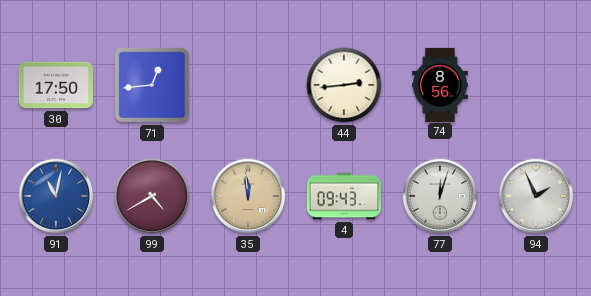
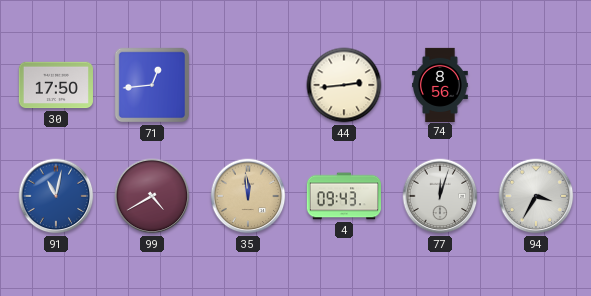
94: 1:56 -> 3:35 (536, 196)
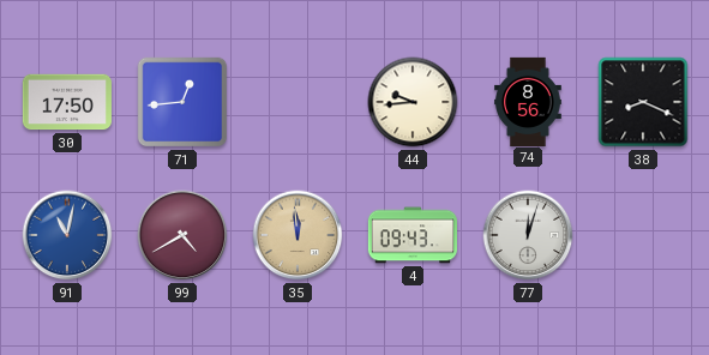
44: 2:44 -> 9:44 (413, 102)
38: none -> 8:19 (643, 102)
94: 3:35 -> none (536, 196)
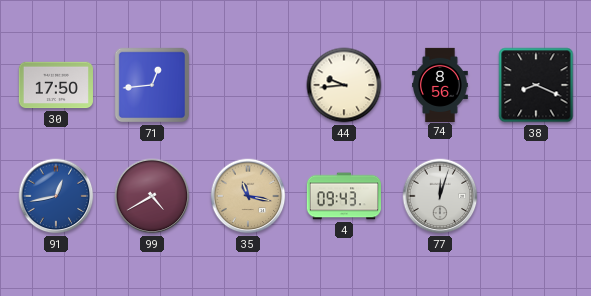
91: 11:02 -> 12:43 (56, 196)
35: 11:59 -> 11:17 (248, 196)
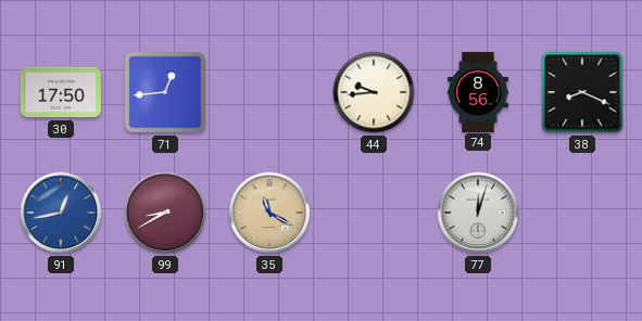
99: 4:40 -> 8:40 (165, 213)
35: 11:17 -> 11:20 (269, 213)
4: 09:43 -> none (343, 196)
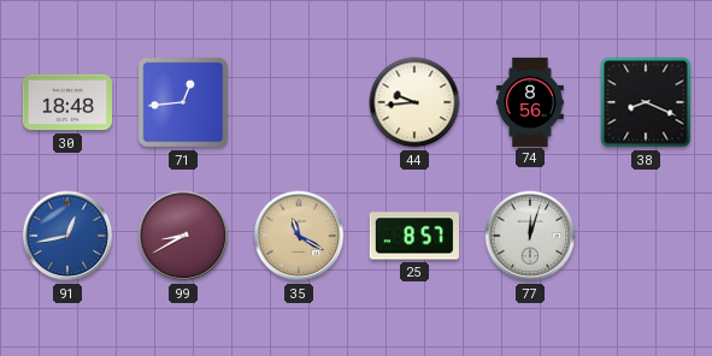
30: 17:50 -> 18:48 (66, 102)
25: none -> 8:57 (414, 236)
